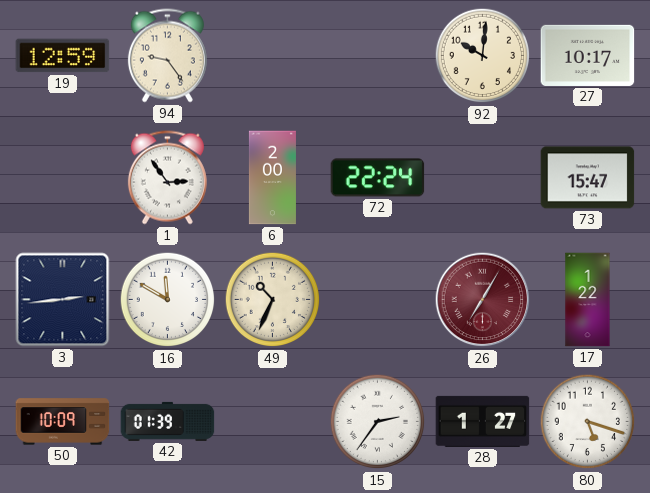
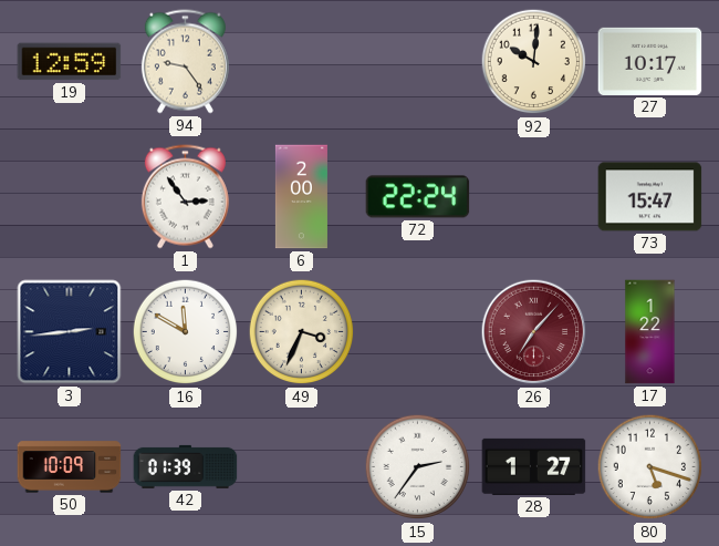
49: 10:34 -> 3:34 (302, 332)
26: 7:05 -> 7:07 (534, 332)
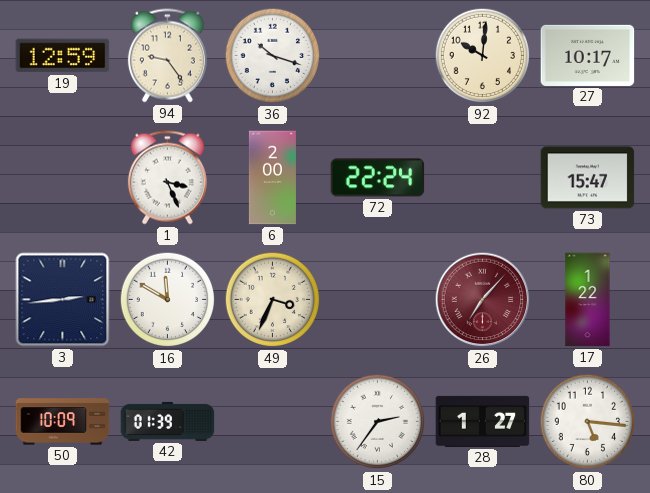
36: none -> 10:18 (273, 56)
1: 2:54 -> 3:26 (167, 178)
80: 5:18 -> 5:16 (588, 422)
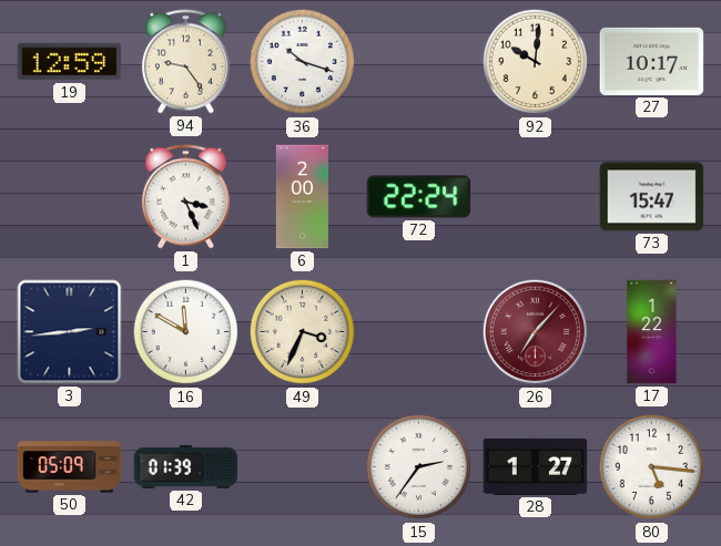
50: 10:09 -> 05:09 (70, 467)
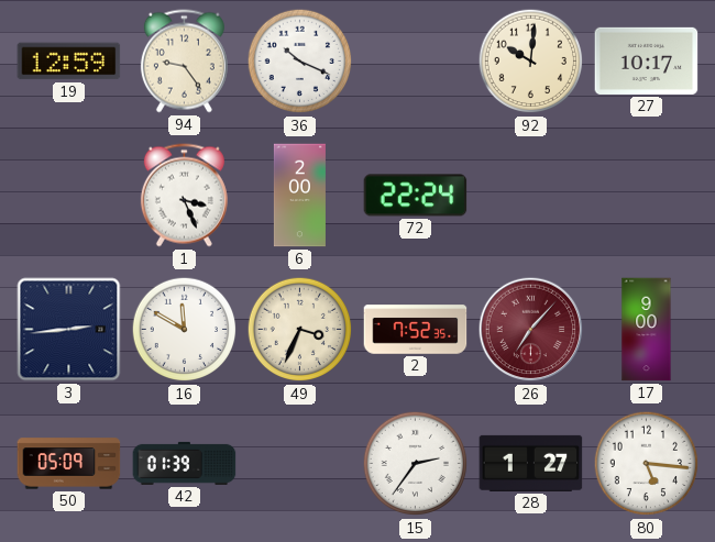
36: 10:18 -> 10:19 (300, 62)
73: 15:47 -> none (652, 197)
2: none -> 7:52 (416, 330)
17: 1:22 -> 9:00 (647, 330)
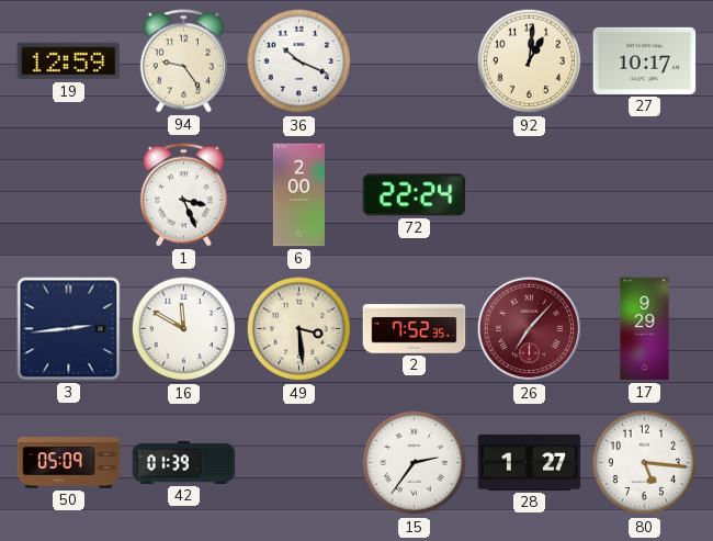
92: 10:01 -> 1:01 (530, 61)
49: 3:34 -> 3:29 (299, 329)
17: 9:00 -> 9:29 (645, 329)
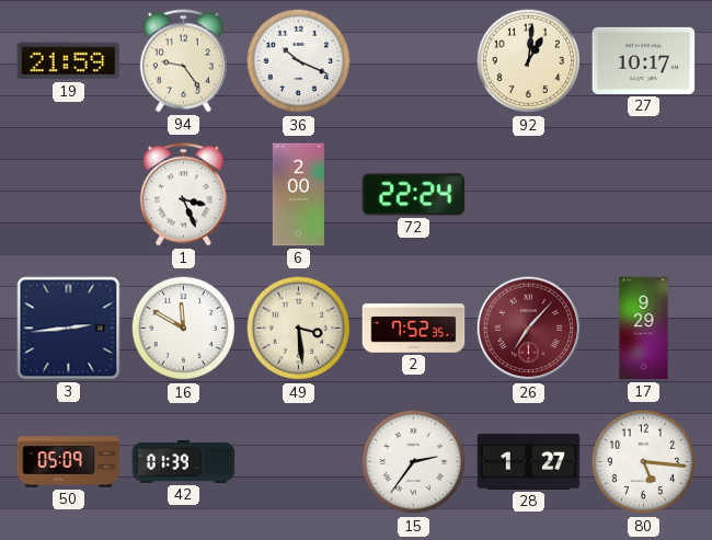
19: 12:59 -> 21:59 (69, 61)
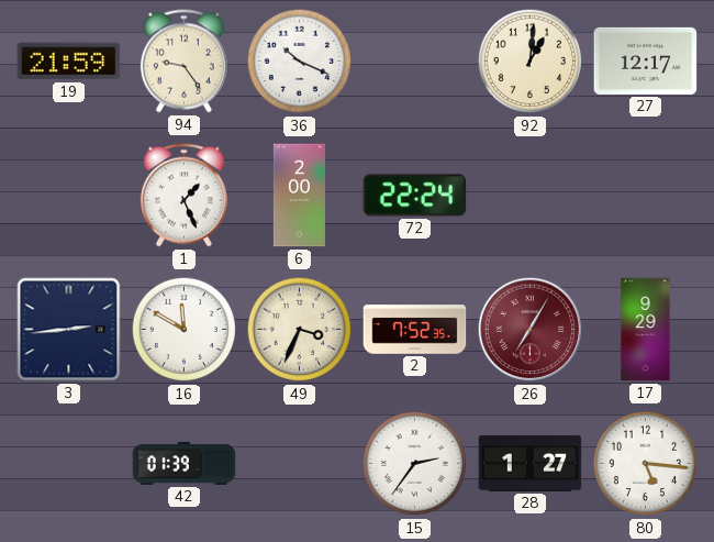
27: 10:17 -> 12:17 (646, 60)
1: 3:26 -> 1:26 (183, 196)
49: 3:29 -> 3:34 (300, 330)
26: 7:07 -> 7:05 (531, 330)
50: 05:09 -> none (69, 462)
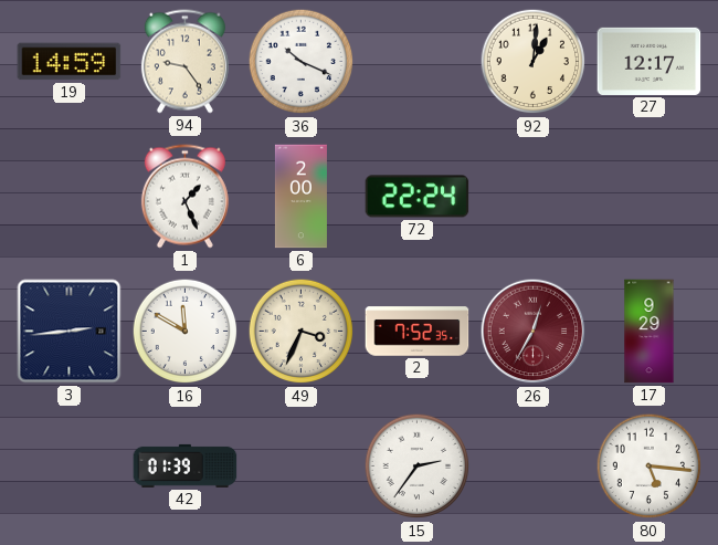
19: 21:59 -> 14:59 (70, 62)
26: 7:05 -> 12:35 (534, 332)
28: 1:27 -> none (531, 463)
